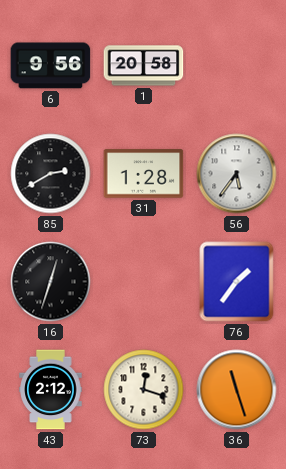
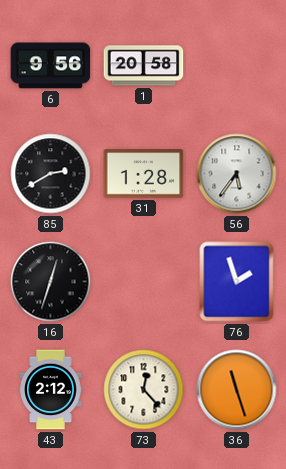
76: 1:36 -> 1:57 (237, 282)
73: 12:18 -> 12:23 (144, 390)
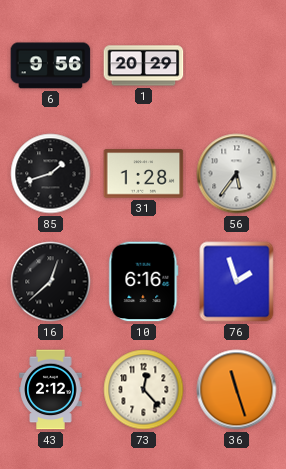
1: 20:58 -> 20:29 (144, 66)
85: 2:40 -> 1:42 (51, 174)
16: 12:33 -> 12:38 (51, 282)
10: none -> 6:16 (144, 282)
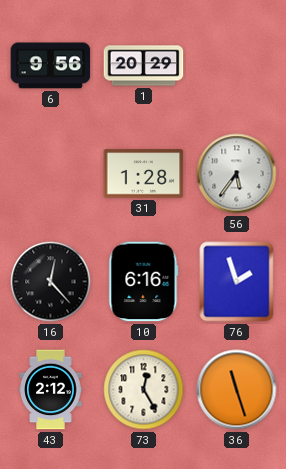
85: 1:42 -> none (51, 174)
16: 12:38 -> 12:23 (51, 282)
73: 12:23 -> 12:25 (144, 390)
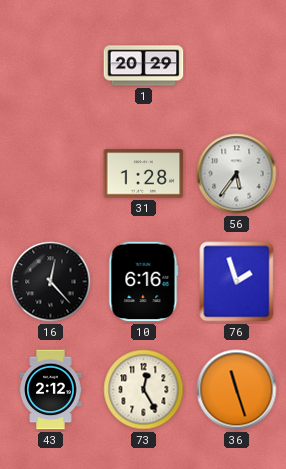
6: 9:56 -> none (51, 66)
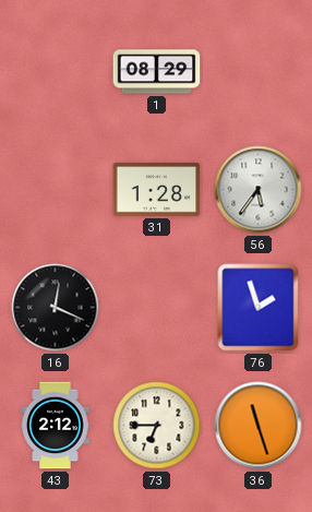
1: 20:29 -> 08:29 (157, 72)
16: 12:23 -> 12:19 (56, 308)
10: 6:16 -> none (144, 282)
73: 12:25 -> 6:45 (157, 426)
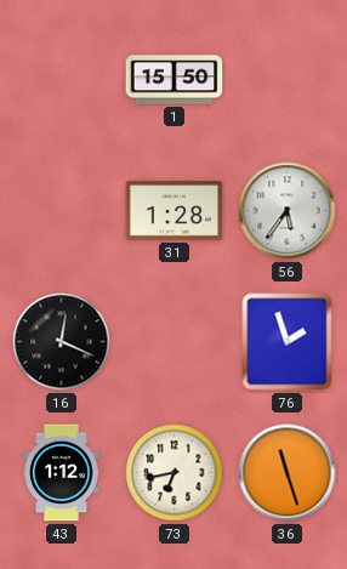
1: 08:29 -> 15:50 (175, 80)
43: 2:12 -> 1:12 (62, 473)
73: 6:45 -> 6:43 (175, 473)
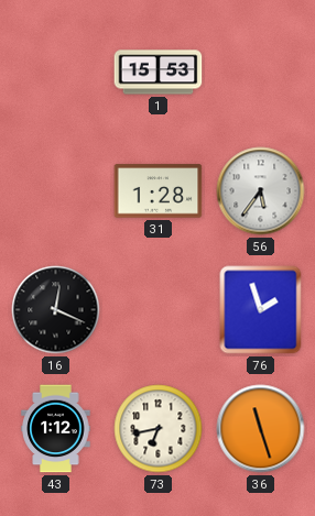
1: 15:50 -> 15:53 (159, 73)
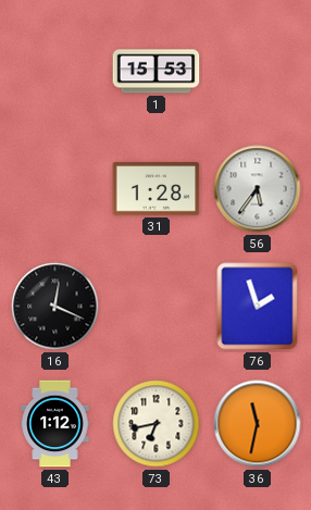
36: 11:27 -> 11:32 (258, 424)
